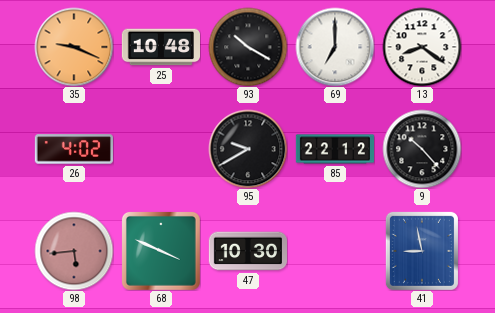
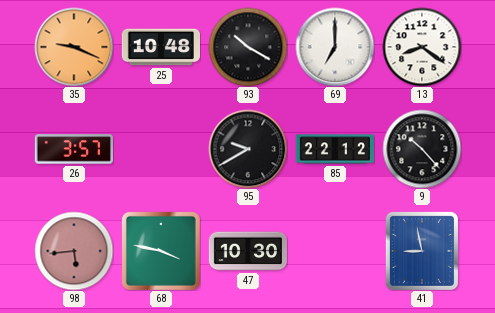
26: 4:02 -> 3:57 (73, 149)
68: 3:49 -> 3:47 (161, 251)
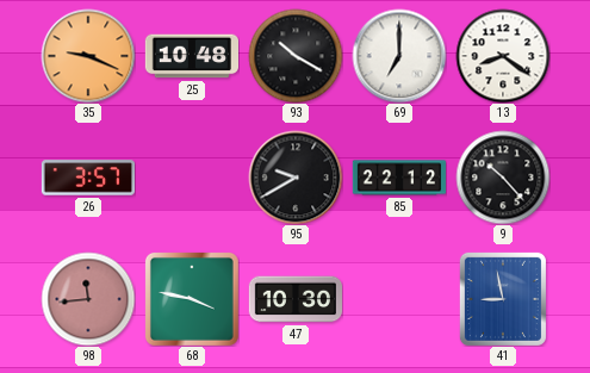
98: 5:44 -> 11:44 (88, 299)
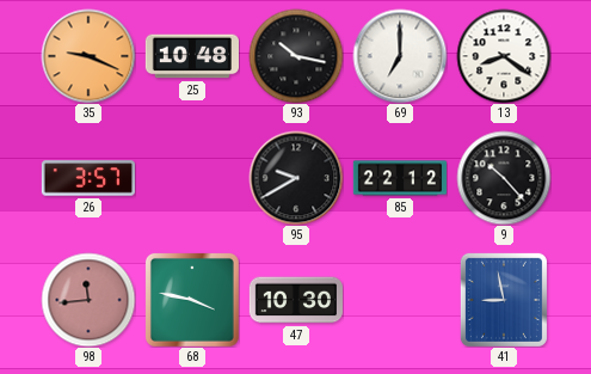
93: 10:20 -> 10:17 (296, 56)
